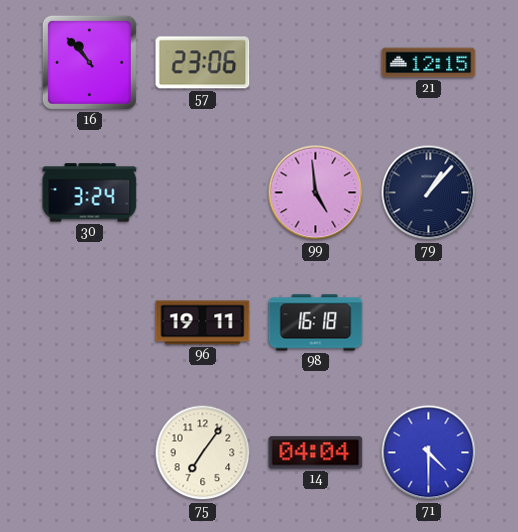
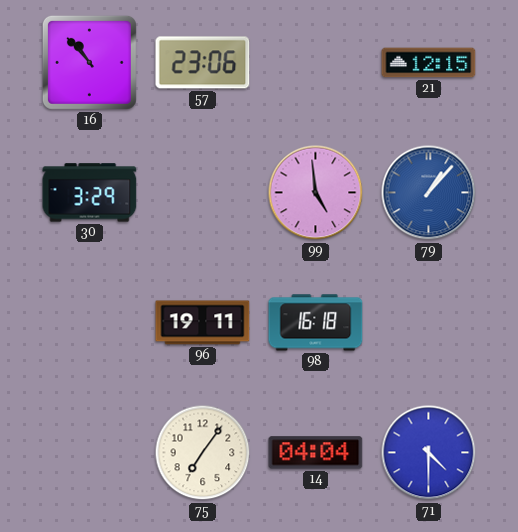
30: 3:24 -> 3:29 (90, 193)
79 dial: navy -> blue (429, 193)
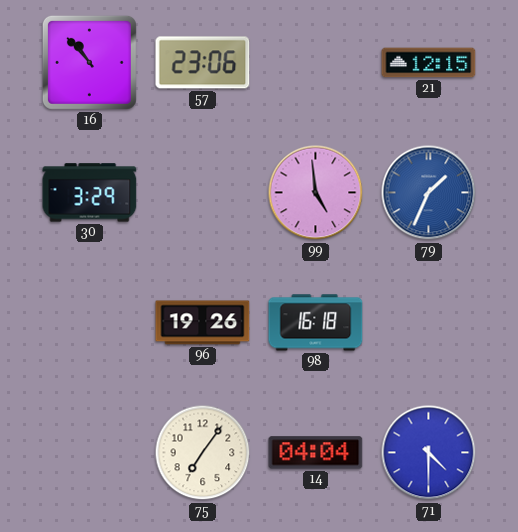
79: 1:07 -> 1:34 (429, 193)
96: 19:11 -> 19:26 (203, 323)
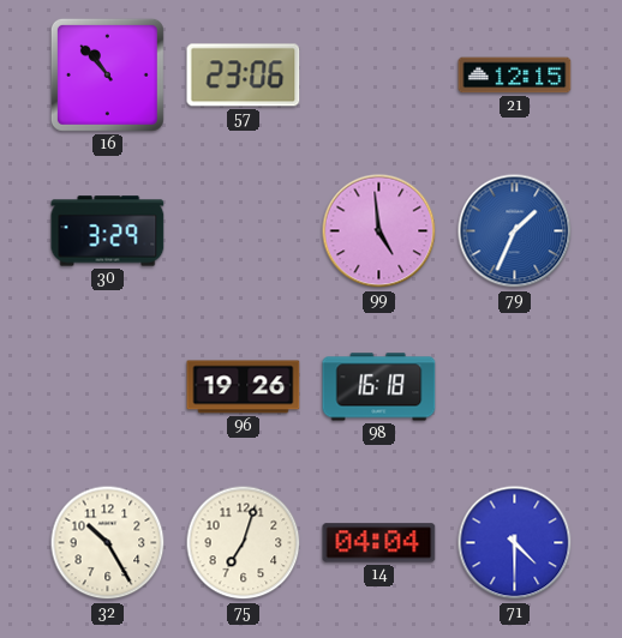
32: none -> 10:25 (108, 543)
75: 7:06 -> 7:03 (244, 543)
